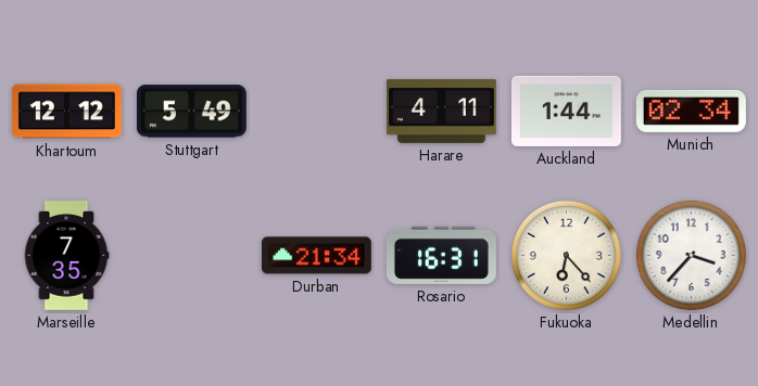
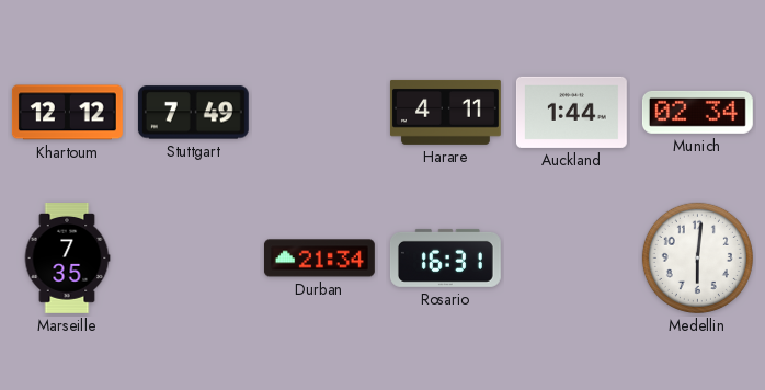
Stuttgart: 5:49 -> 7:49 (193, 113)
Fukuoka: 6:23 -> none (566, 255)
Medellin: 3:37 -> 6:01 (697, 257)
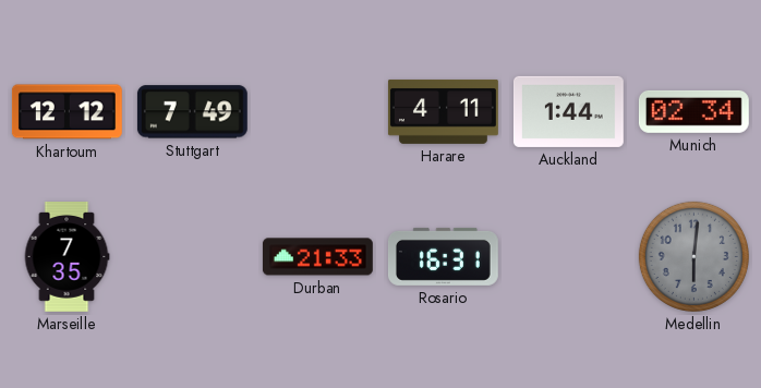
Durban: 21:34 -> 21:33 (317, 257)
Medellin dial: white -> grey (693, 256)
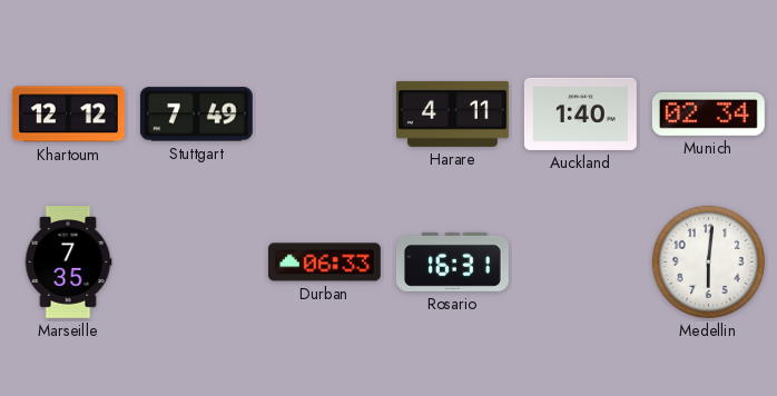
Auckland: 1:44 -> 1:40 (580, 113)
Durban: 21:33 -> 06:33 (324, 263)
Medellin dial: grey -> white (708, 261)
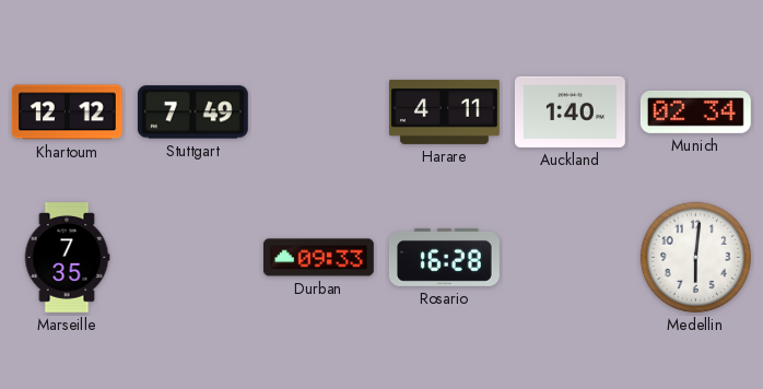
Durban: 06:33 -> 09:33 (318, 258)
Rosario: 16:31 -> 16:28 (444, 257)
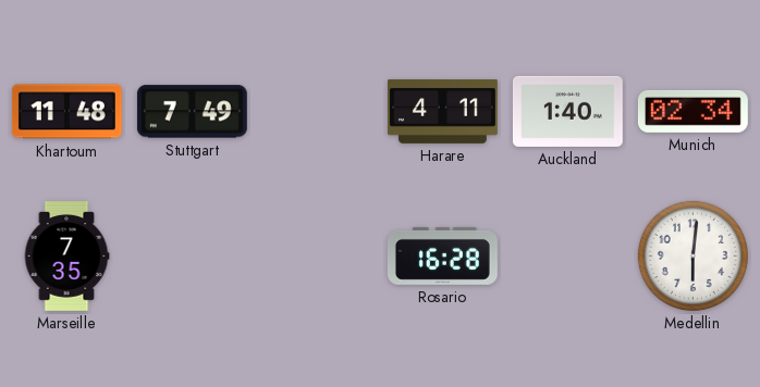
Khartoum: 12:12 -> 11:48 (66, 112)
Durban: 09:33 -> none (318, 258)
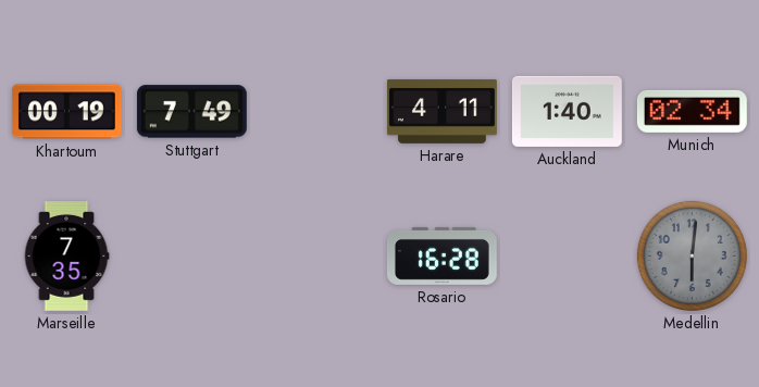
Khartoum: 11:48 -> 00:19 (66, 112)
Medellin dial: white -> grey (692, 255)
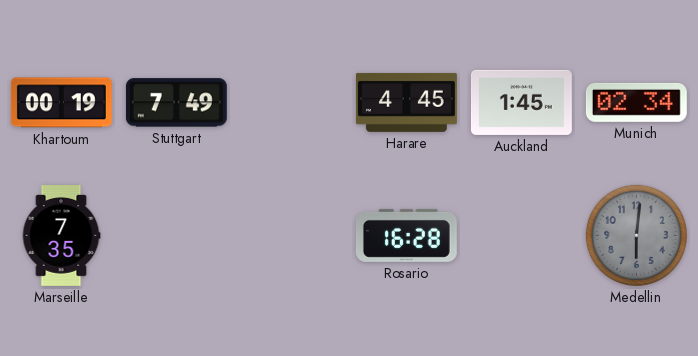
Harare: 4:11 -> 4:45 (407, 102)
Auckland: 1:40 -> 1:45 (521, 102)
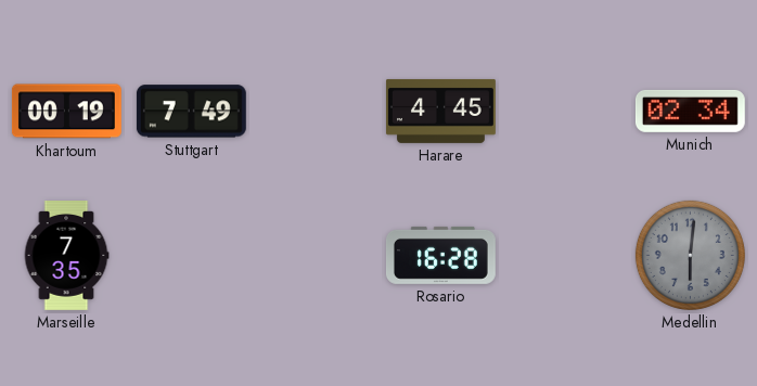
Auckland: 1:45 -> none (521, 102)
